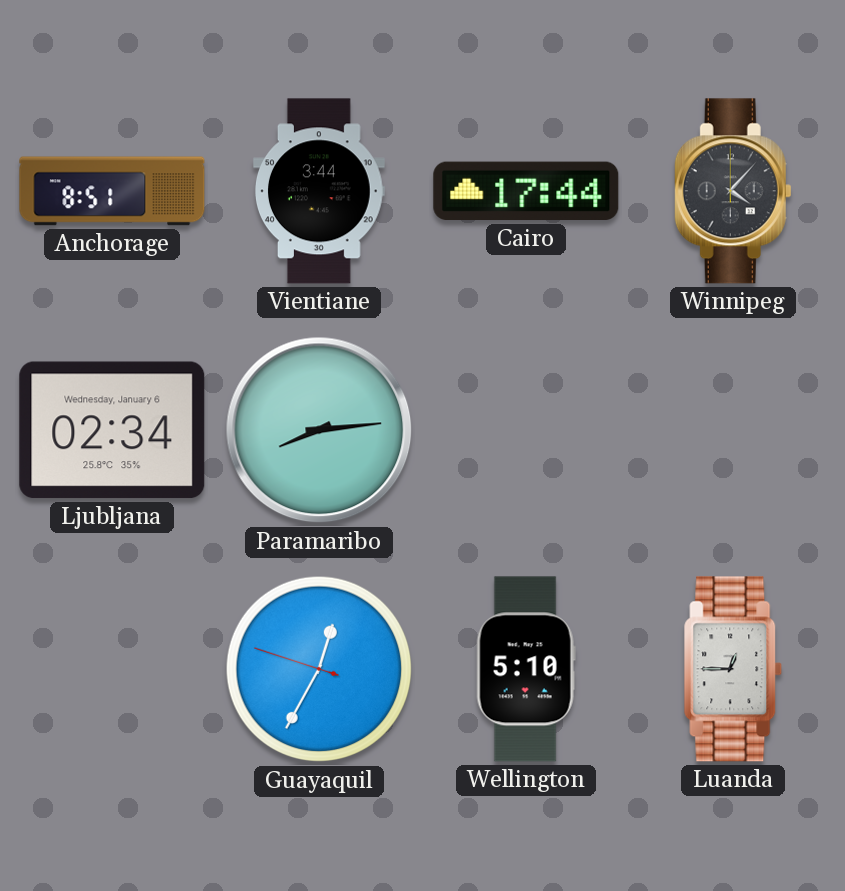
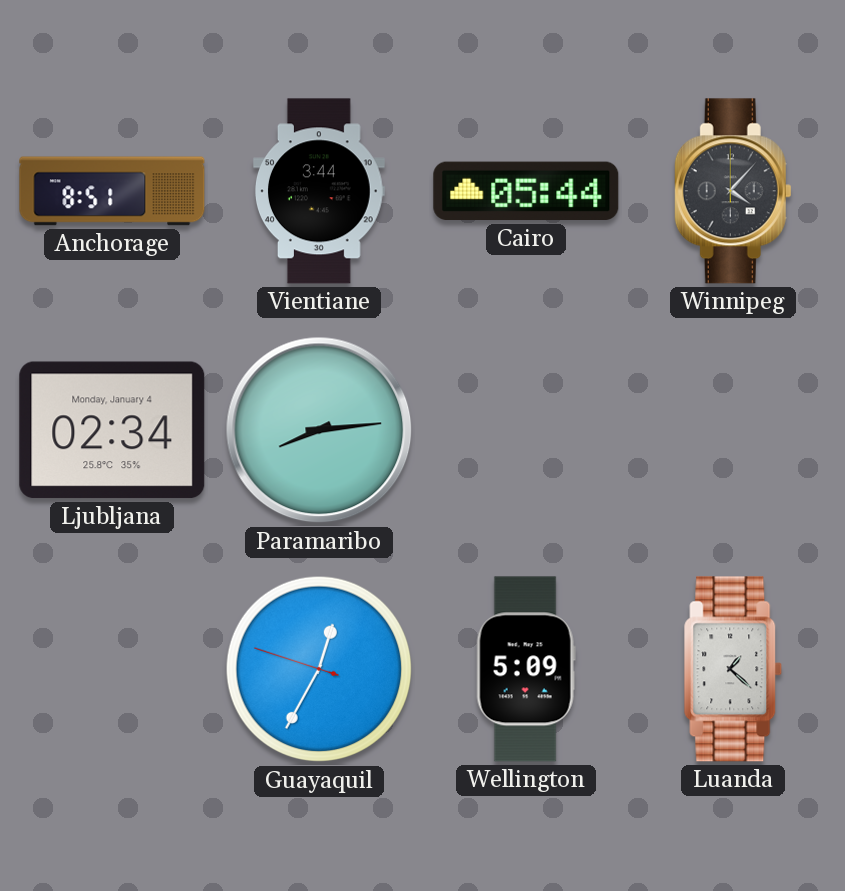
Cairo: 17:44 -> 05:44 (526, 191)
Ljubljana date: Wednesday, January 6 -> Monday, January 4 (112, 430)
Wellington: 5:10 -> 5:09 (526, 669)
Luanda: 12:45 -> 1:22 (733, 669)
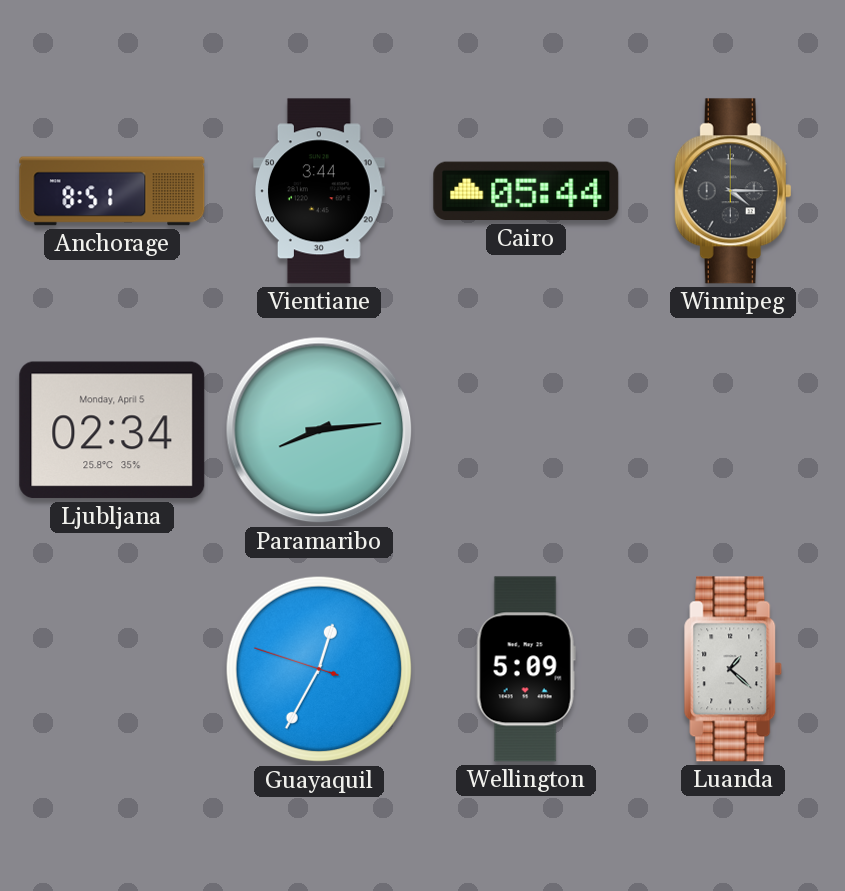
Winnipeg: 4:07 -> 4:15 (733, 191)
Ljubljana date: Monday, January 4 -> Monday, April 5 (112, 430)
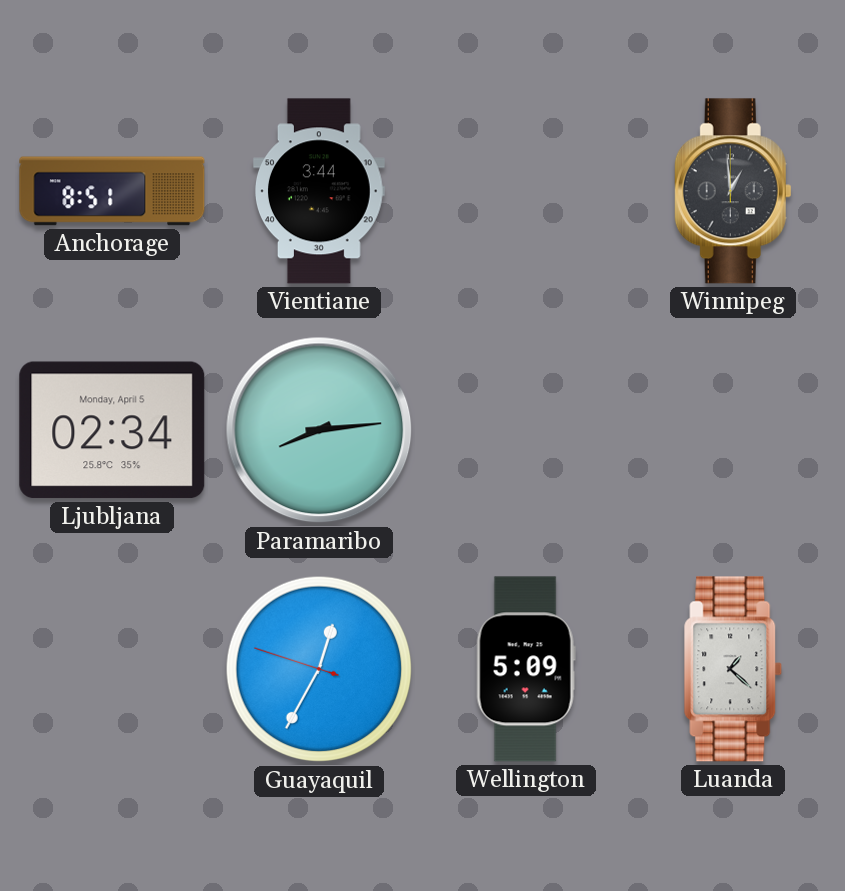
Cairo: 05:44 -> none (526, 191)
Winnipeg: 4:15 -> 12:59 (733, 191)
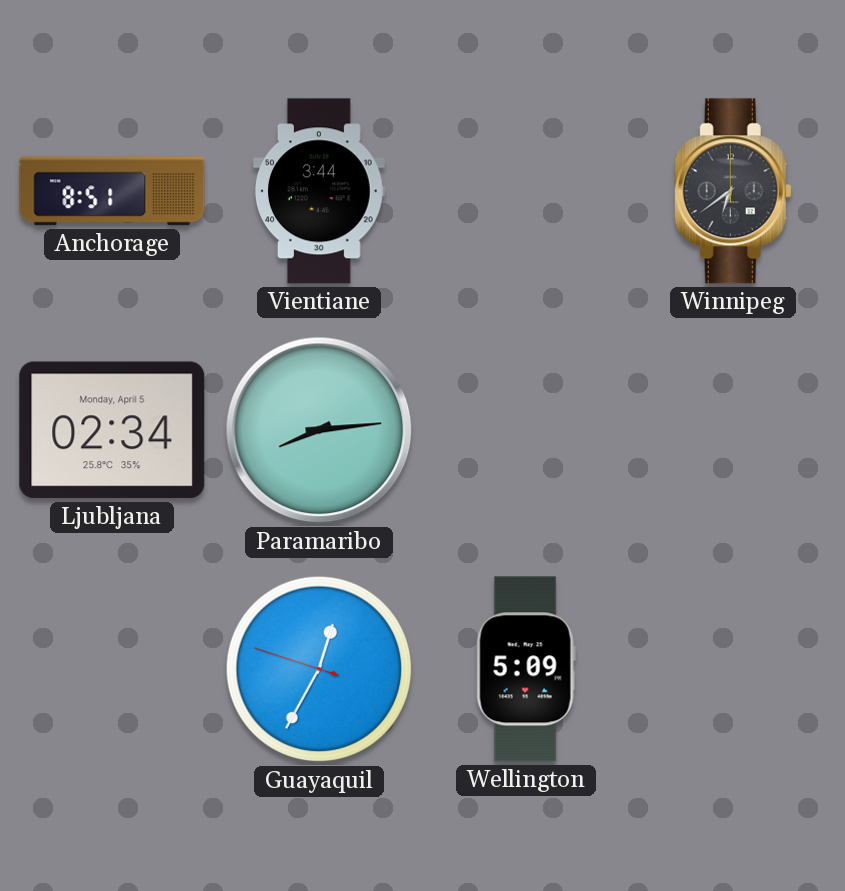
Winnipeg: 12:59 -> 6:39 (733, 191)
Luanda: 1:22 -> none (733, 669)
